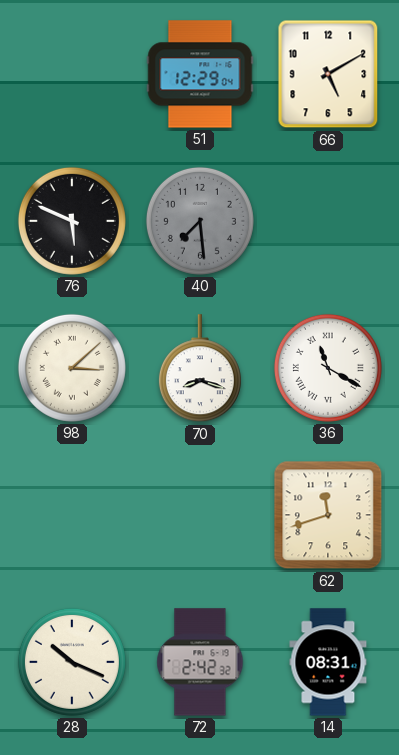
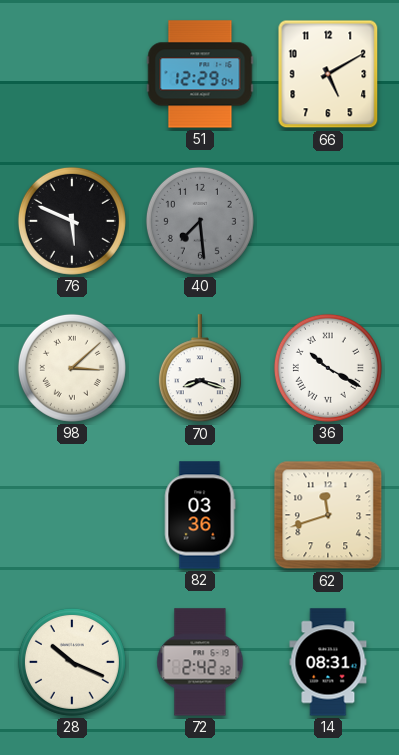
36: 11:20 -> 10:20 (328, 368)
82: none -> 03:36 (200, 515)
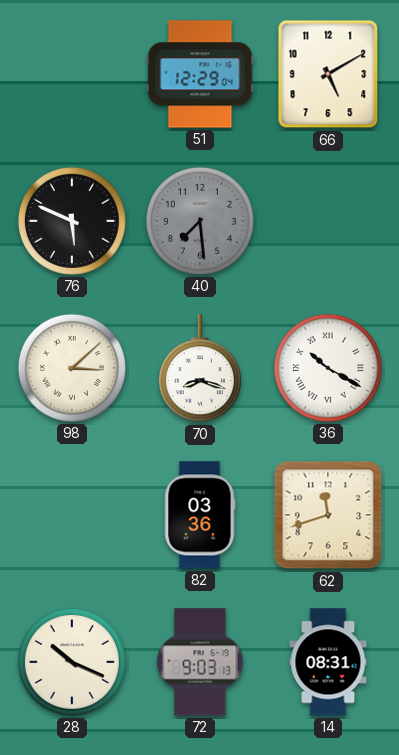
72: 2:42 -> 9:03 (200, 662)
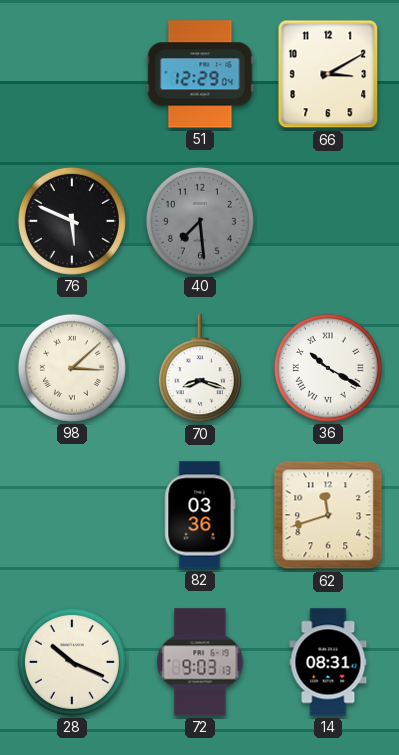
66: 5:10 -> 3:10 (328, 74)
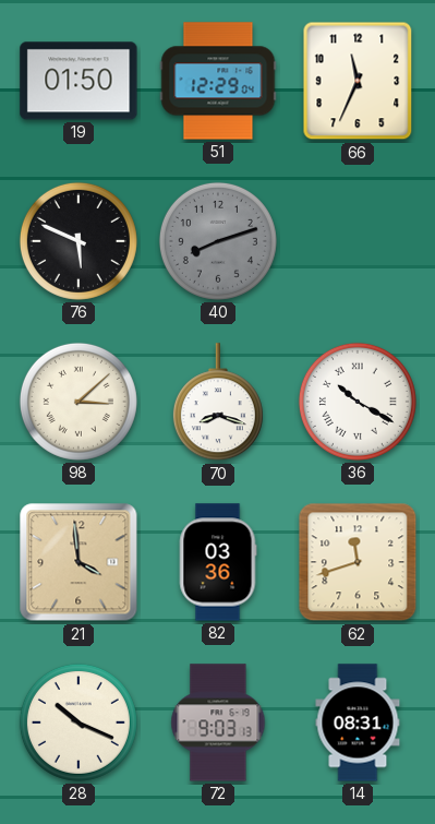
19: none -> 01:50 (78, 81)
66: 3:10 -> 11:34 (358, 81)
40: 7:29 -> 8:12 (218, 241)
21: none -> 3:59 (78, 562)
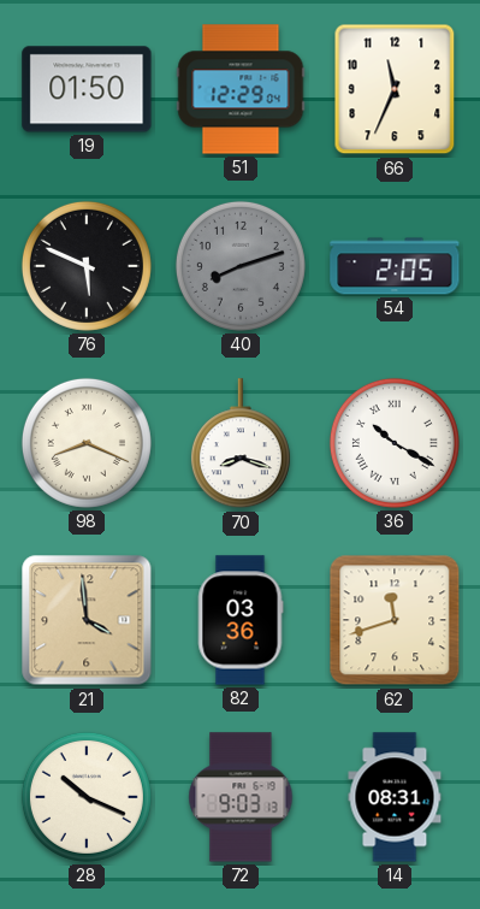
54: none -> 2:05 (395, 266)
98: 3:08 -> 8:19 (87, 443)
